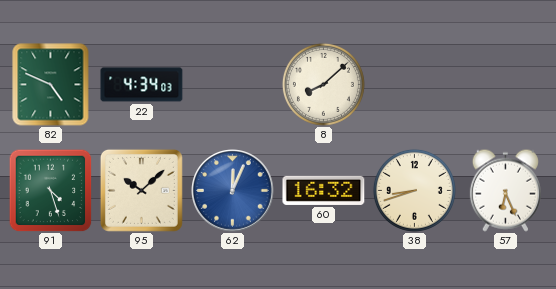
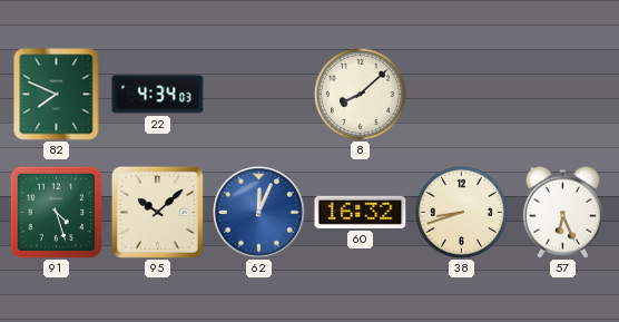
82: 4:49 -> 7:49 (57, 95)
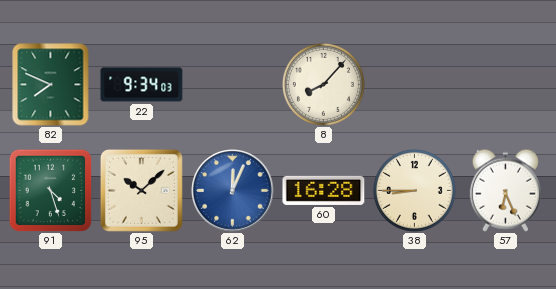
22: 4:34 -> 9:34 (142, 85)
8: 8:08 -> 8:07 (323, 84)
60: 16:32 -> 16:28 (324, 190)
38: 8:42 -> 8:45 (414, 190)
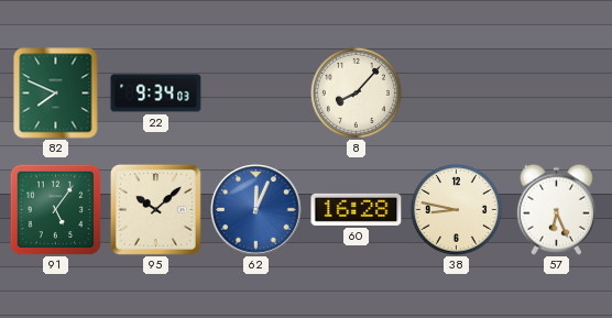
91: 4:27 -> 5:06 (55, 209)
38: 8:45 -> 8:47 (456, 209)
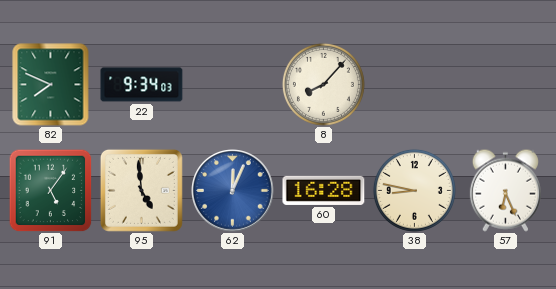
95: 10:08 -> 4:59 (141, 190)
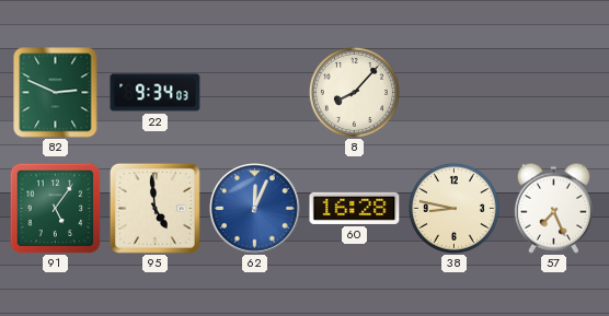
82: 7:49 -> 2:49 (56, 93)
57: 6:26 -> 7:26 (553, 208)
